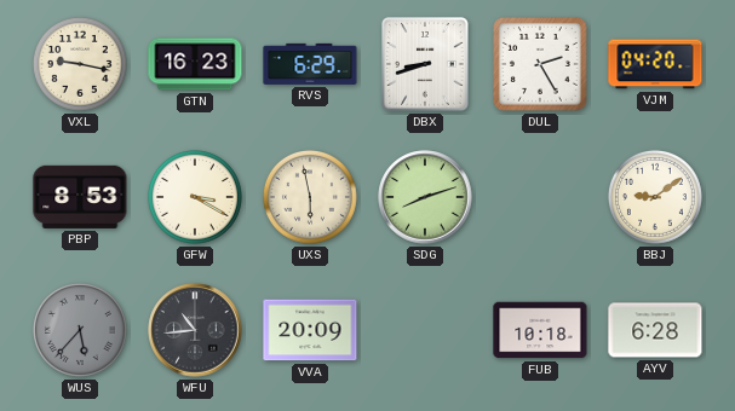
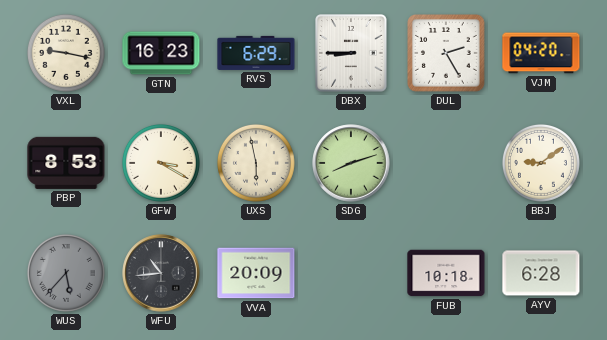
DBX: 8:42 -> 8:45 (352, 53)
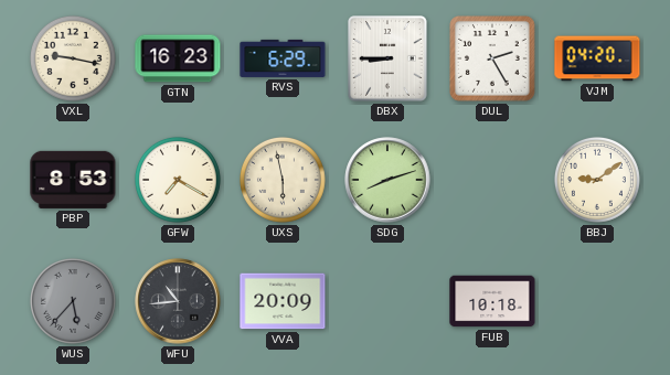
GFW: 3:20 -> 7:20 (178, 180)
AYV: 6:28 -> none (541, 273)
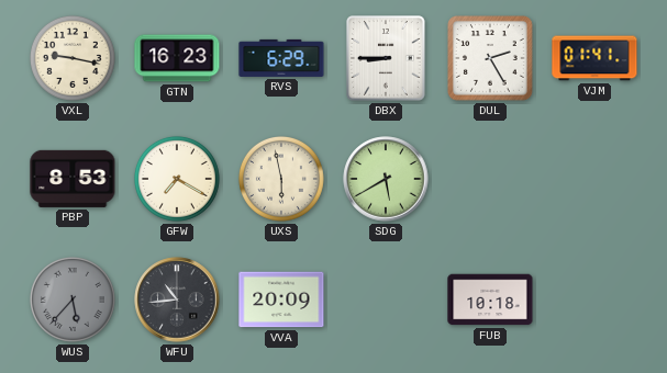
VJM: 04:20 -> 01:41 (594, 58)
SDG: 8:12 -> 5:40 (386, 179)
BBJ: 9:09 -> none (597, 180)
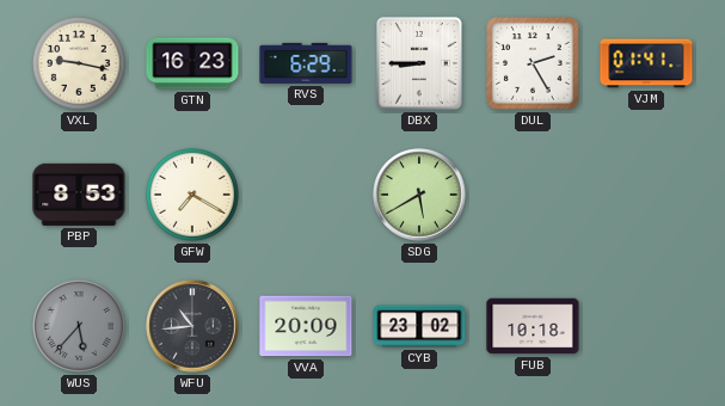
UXS: 5:58 -> none (281, 179)
CYB: none -> 23:02 (419, 326)
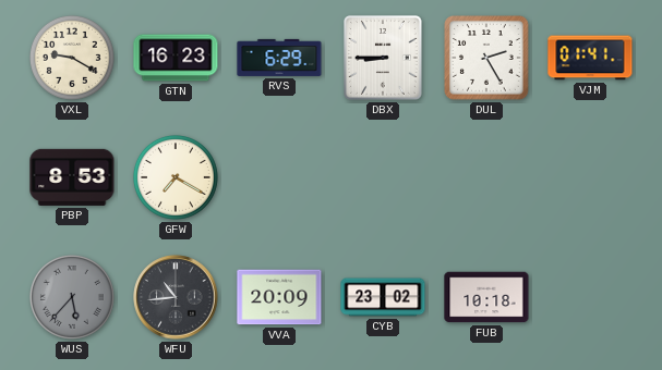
VXL: 9:17 -> 9:20 (72, 58)
SDG: 5:40 -> none (419, 195)
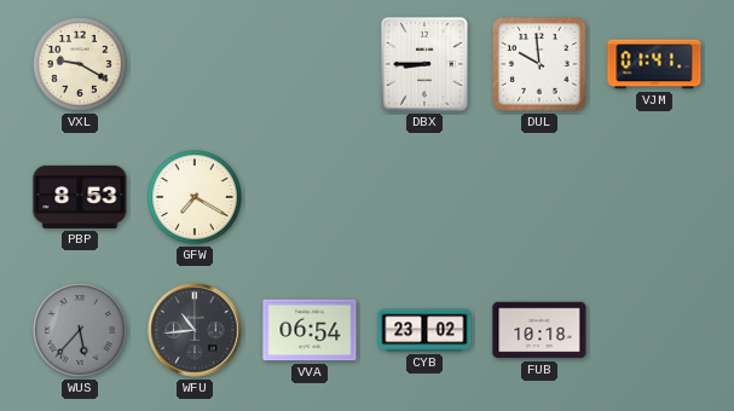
GTN: 16:23 -> none (176, 58)
RVS: 6:29 -> none (279, 58)
DUL: 2:25 -> 9:59 (541, 65)
VVA: 20:09 -> 06:54 (310, 330)
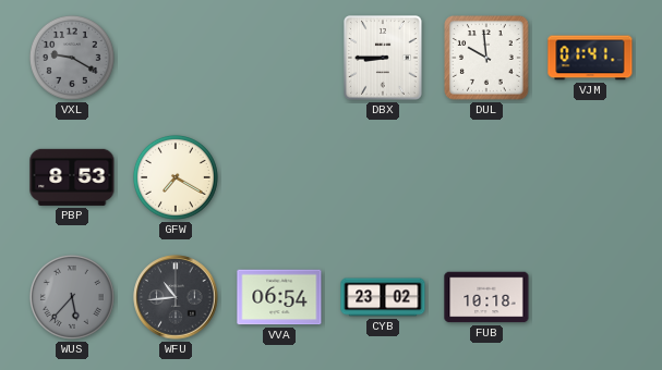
VXL dial: cream -> grey (72, 58)
